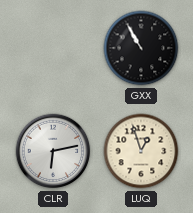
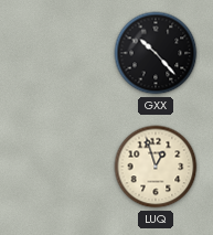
GXX: 10:55 -> 10:23 (156, 53)
CLR: 6:13 -> none (53, 151)
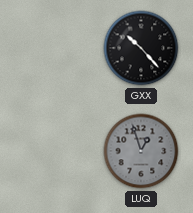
LUQ dial: cream -> grey (141, 151)
